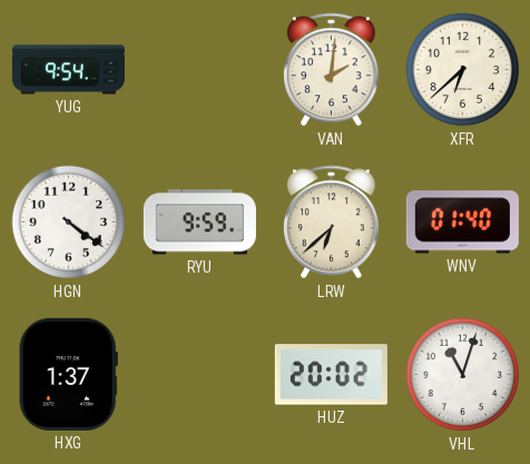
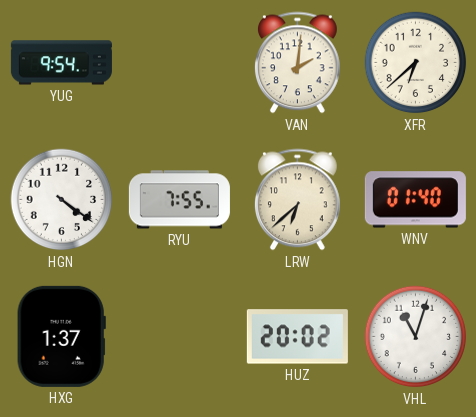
RYU: 9:59 -> 7:55 (179, 200)
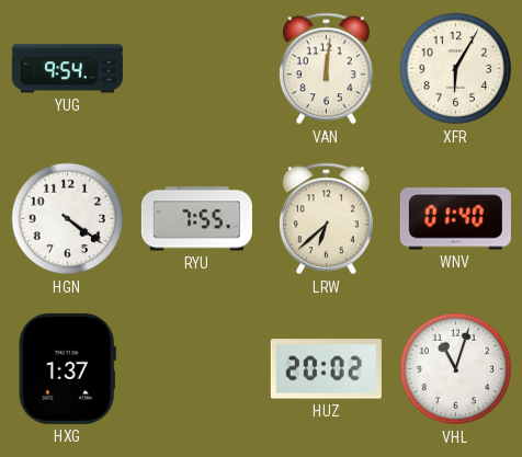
VAN: 2:01 -> 12:01 (327, 69)
XFR: 6:38 -> 6:05 (456, 69)
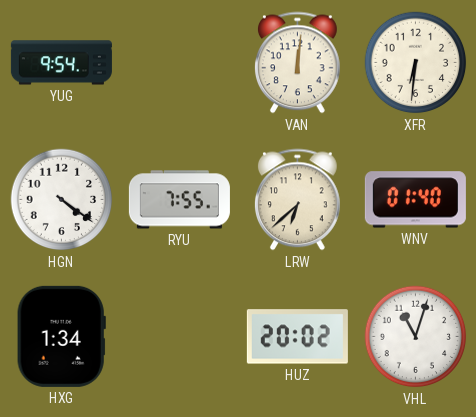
XFR: 6:05 -> 6:31 (416, 63)
HXG: 1:37 -> 1:34 (61, 336)
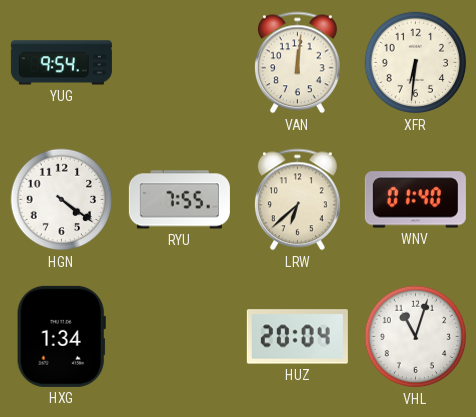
HUZ: 20:02 -> 20:04 (297, 337)
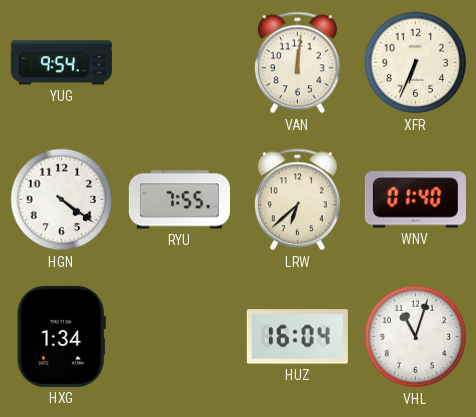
XFR: 6:31 -> 6:34 (416, 63)
HUZ: 20:04 -> 16:04 (297, 337)
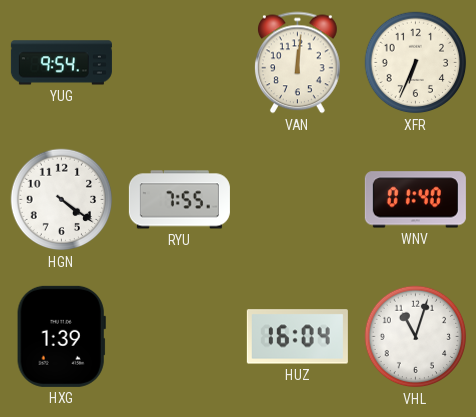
LRW: 6:38 -> none (298, 200)
HXG: 1:34 -> 1:39 (61, 336)
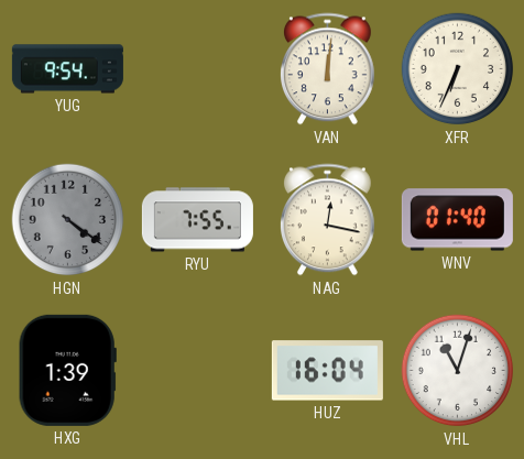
HGN dial: white -> grey (68, 220)
NAG: none -> 12:17 (328, 220)
